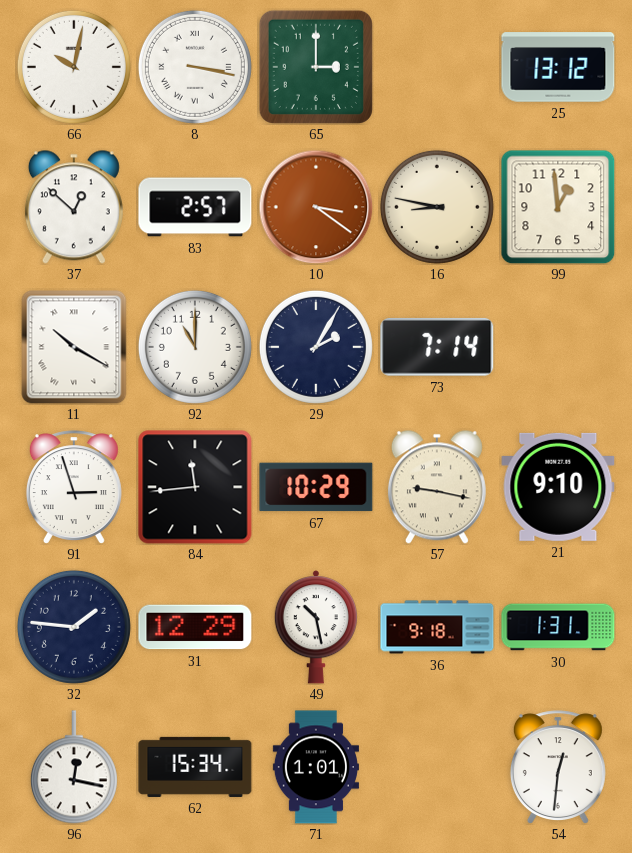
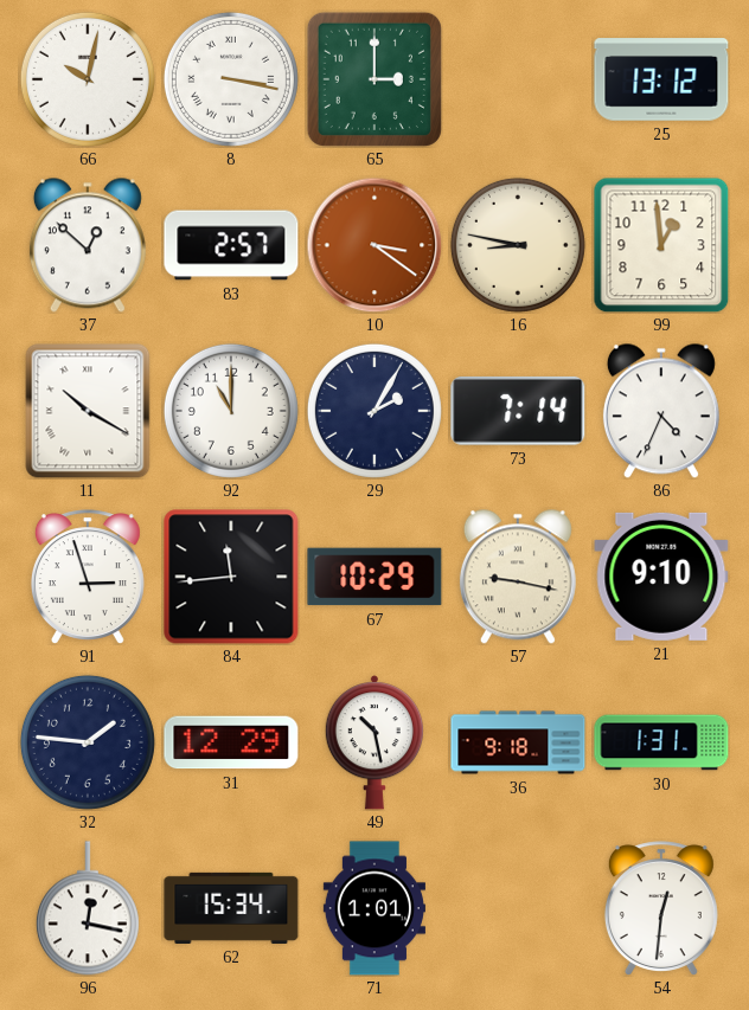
86: none -> 4:34 (661, 411)
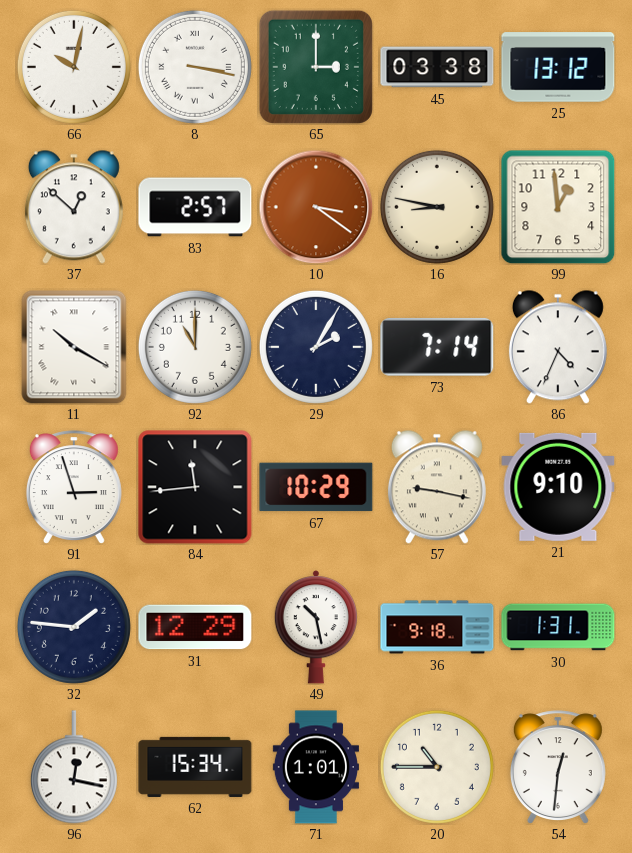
45: none -> 03:38 (437, 67)
20: none -> 10:45 (437, 767)
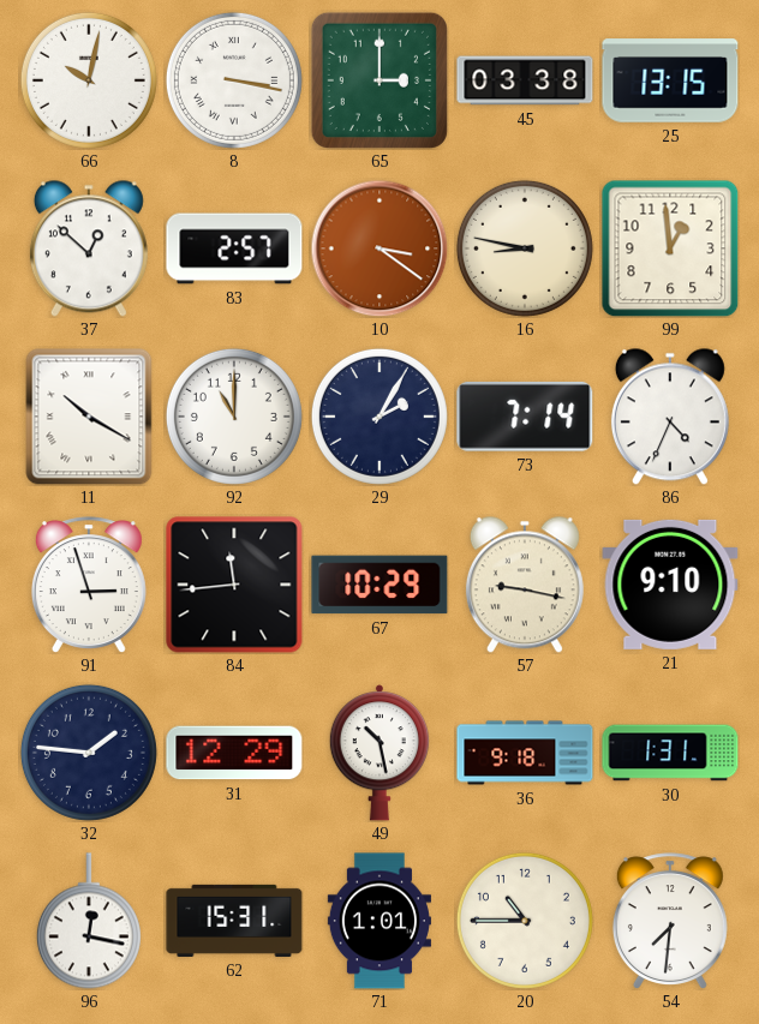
25: 13:12 -> 13:15 (670, 80)
62: 15:34 -> 15:31 (234, 921)
54: 12:31 -> 7:31 (670, 921)
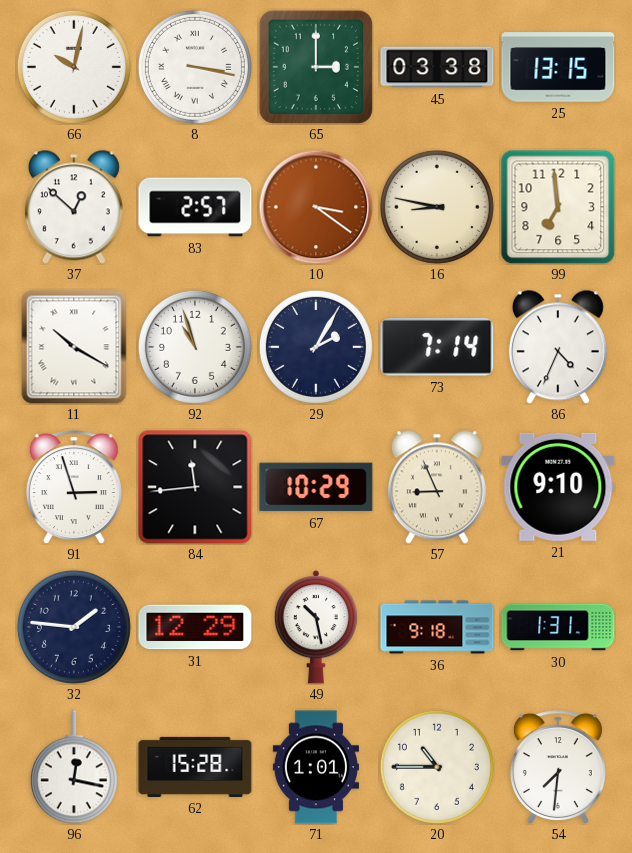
99: 12:59 -> 6:59 (558, 207)
92: 11:00 -> 10:57 (195, 347)
57: 9:17 -> 8:56 (437, 487)
62: 15:31 -> 15:28 (195, 767)
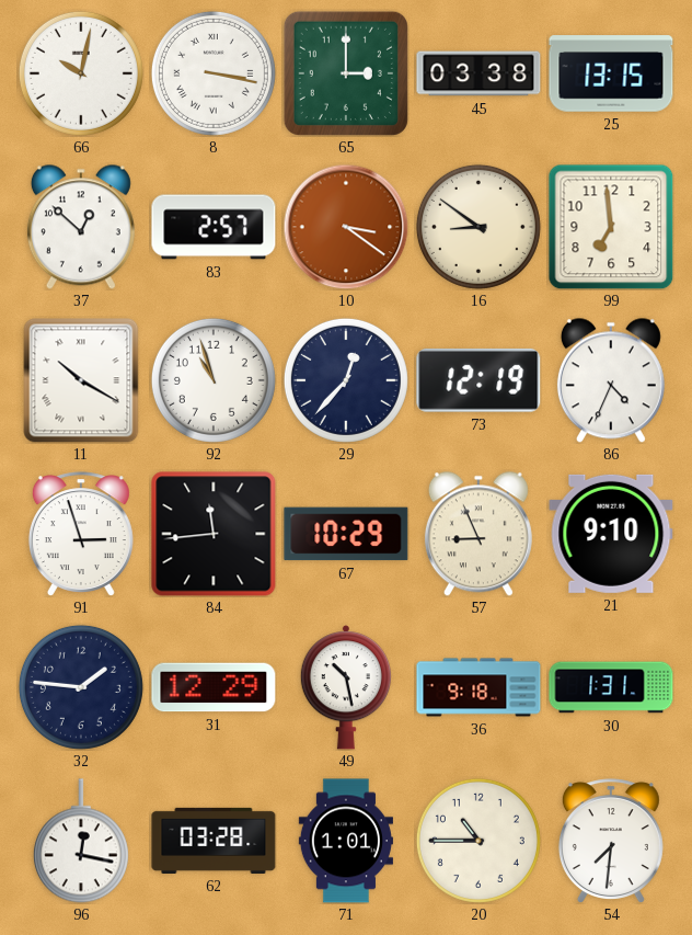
16: 8:47 -> 8:51 (478, 227)
29: 2:05 -> 12:37 (346, 380)
73: 7:14 -> 12:19 (478, 380)
62: 15:28 -> 03:28 (214, 841)
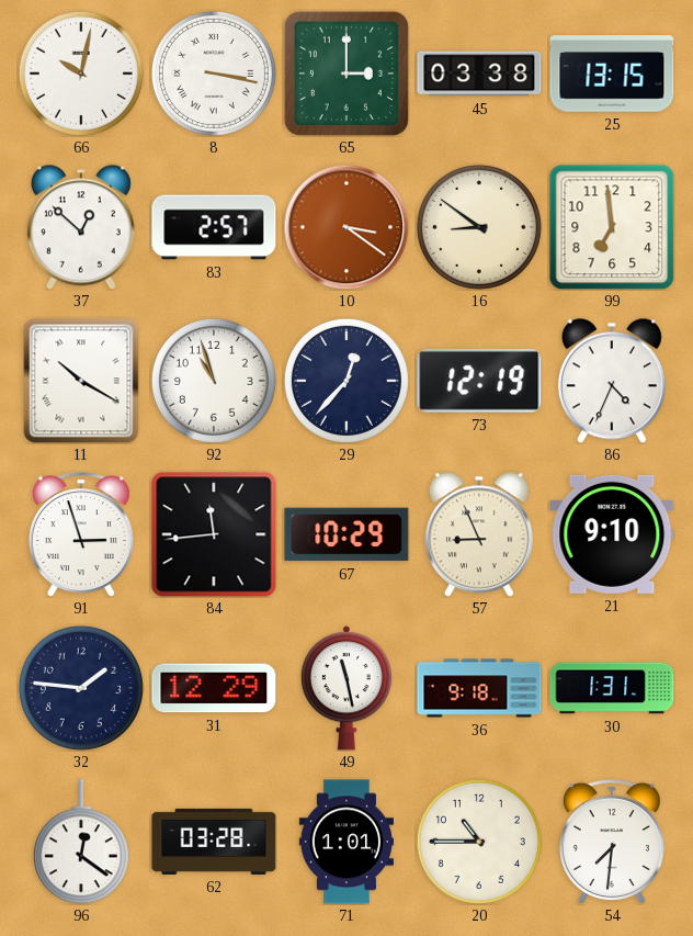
49: 10:28 -> 11:28 (345, 688)
96: 12:17 -> 12:21 (81, 842)
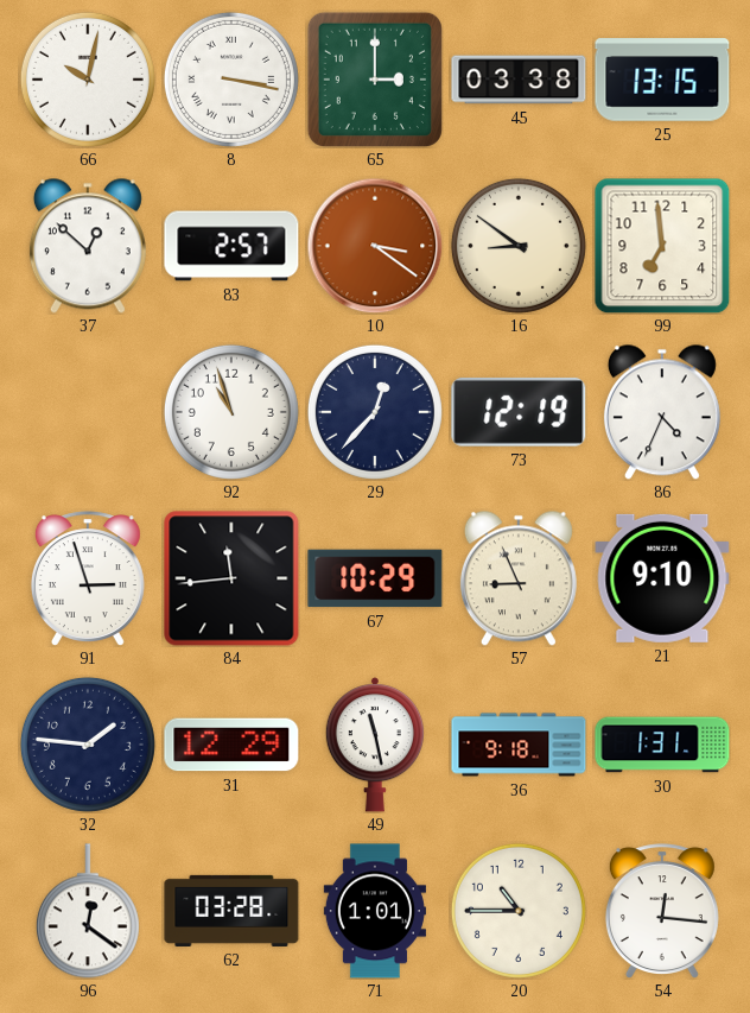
11: 10:20 -> none (81, 381)
54: 7:31 -> 12:16 (662, 911)
